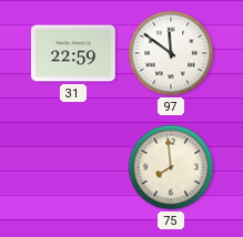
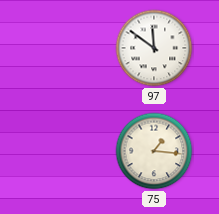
31: 22:59 -> none (73, 53)
75: 7:59 -> 1:16 (154, 151)
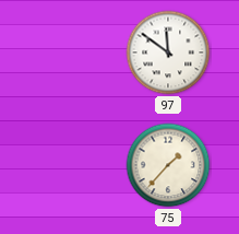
75: 1:16 -> 1:37 (168, 165)
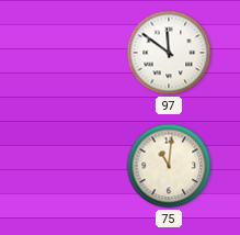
75: 1:37 -> 11:01 (169, 166)
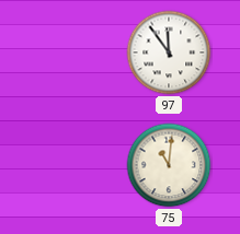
97: 11:51 -> 11:54 (169, 52)
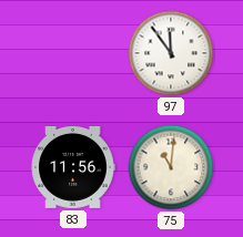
83: none -> 11:56 (73, 167)
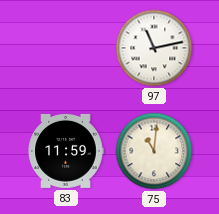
97: 11:54 -> 11:13 (154, 48)
83: 11:56 -> 11:59 (66, 151)
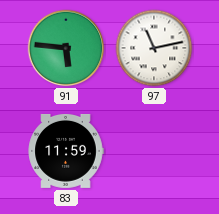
91: none -> 5:46 (66, 48)
75: 11:01 -> none (154, 151)
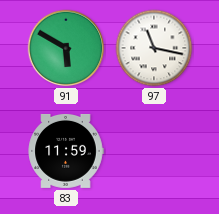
91: 5:46 -> 5:50 (66, 48)
97: 11:13 -> 11:17 (154, 48)
